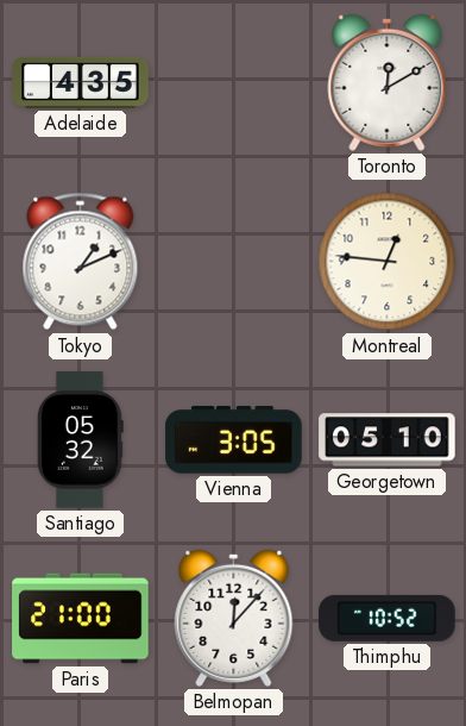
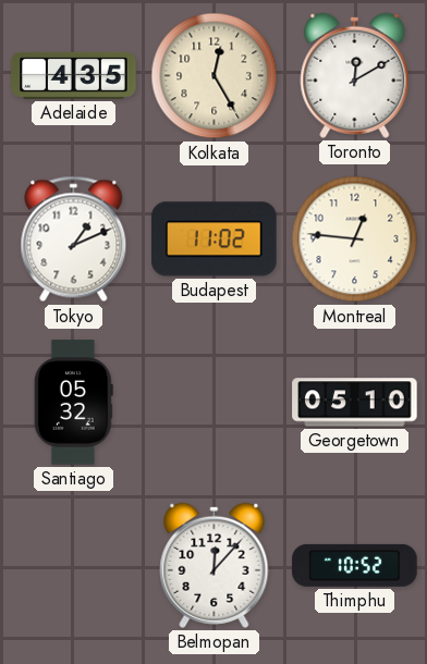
Kolkata: none -> 12:25 (215, 76)
Budapest: none -> 11:02 (215, 239)
Vienna: 3:05 -> none (234, 440)
Paris: 21:00 -> none (81, 619)
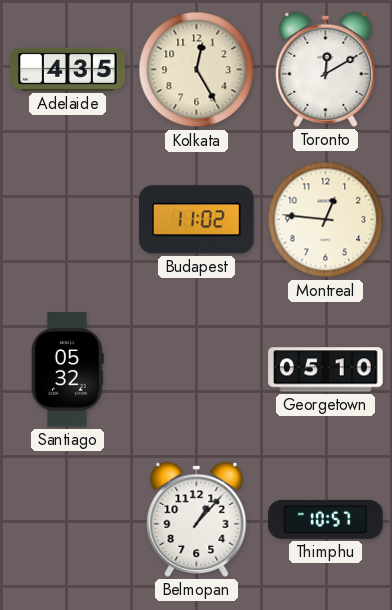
Tokyo: 1:11 -> none (74, 239)
Belmopan: 12:07 -> 1:07 (197, 519)
Thimphu: 10:52 -> 10:57 (326, 519)
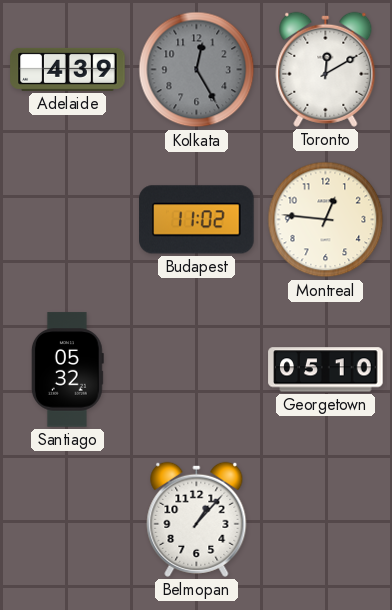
Adelaide: 4:35 -> 4:39 (68, 69)
Kolkata dial: cream -> grey (197, 70)
Thimphu: 10:57 -> none (326, 519)
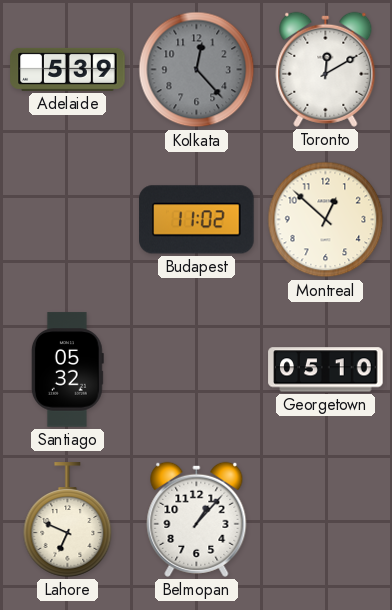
Adelaide: 4:39 -> 5:39 (68, 69)
Kolkata: 12:25 -> 12:23 (197, 70)
Montreal: 12:46 -> 12:52 (326, 220)
Lahore: none -> 6:49 (68, 520)
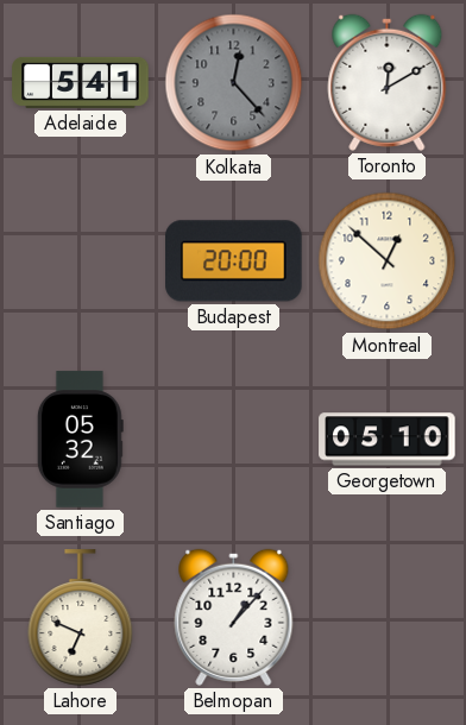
Adelaide: 5:39 -> 5:41 (81, 82)
Budapest: 11:02 -> 20:00 (234, 261)
